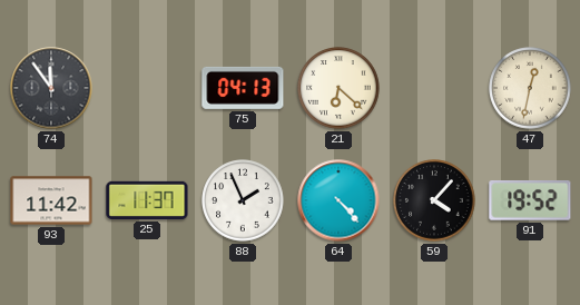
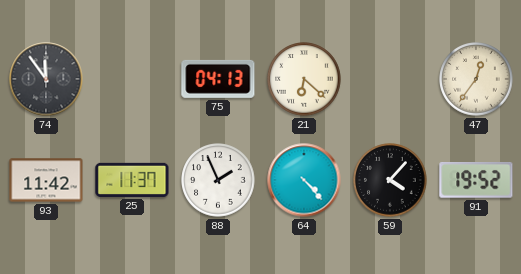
47: 12:32 -> 12:36 (476, 79)
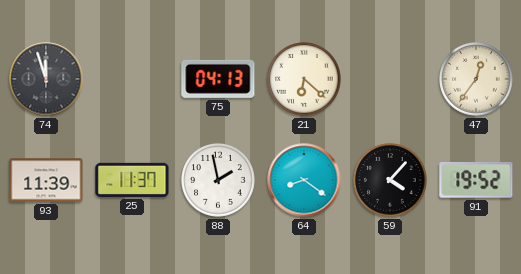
74: 11:54 -> 11:57 (46, 79)
93: 11:42 -> 11:39 (46, 180)
88: 1:56 -> 1:58 (218, 180)
64: 4:23 -> 8:21 (304, 180)
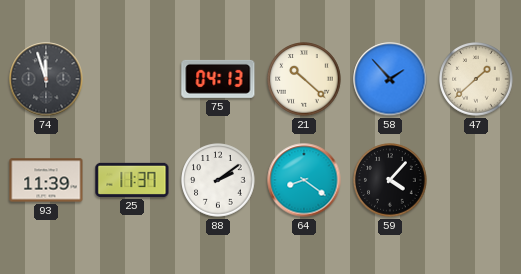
21: 6:22 -> 10:22 (304, 79)
58: none -> 1:53 (390, 79)
47: 12:36 -> 1:38 (476, 79)
88: 1:58 -> 2:09 (218, 180)
91: 19:52 -> none (476, 181)
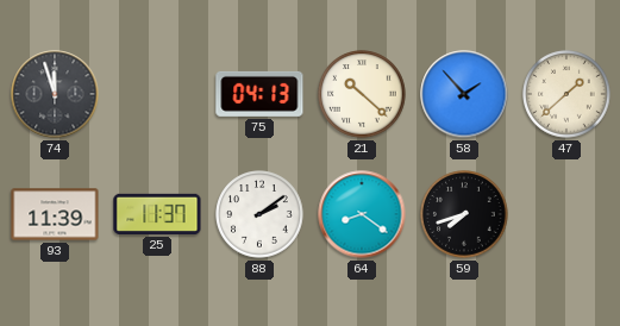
59: 4:07 -> 7:42 (464, 214)
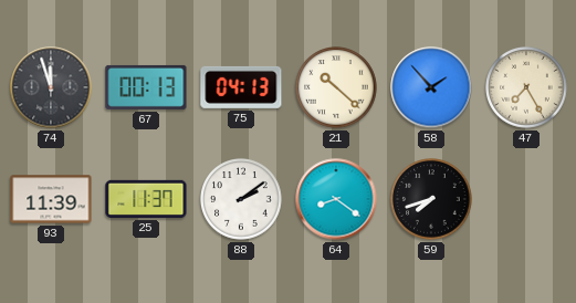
67: none -> 00:13 (146, 87)
47: 1:38 -> 7:25 (526, 87)
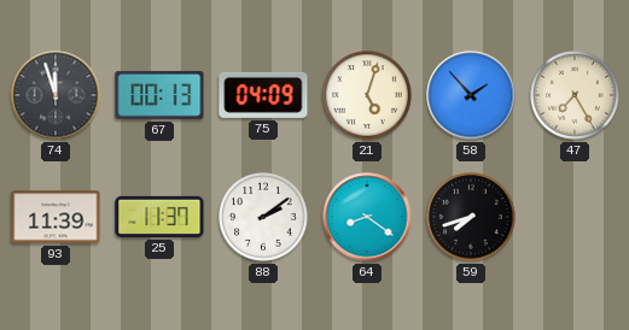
75: 04:13 -> 04:09 (263, 95)
21: 10:22 -> 5:03 (367, 95)
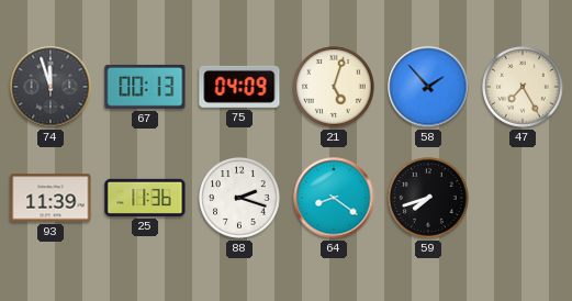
25: 11:37 -> 11:36 (145, 198)
88: 2:09 -> 2:18 (239, 198)
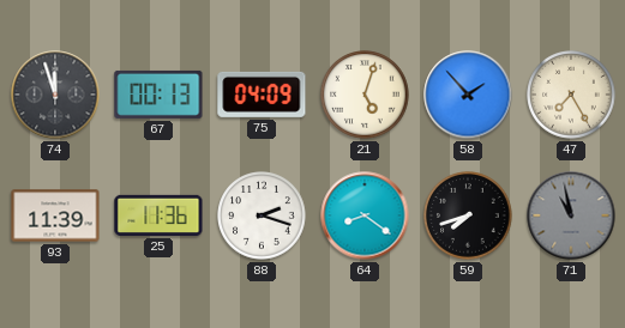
71: none -> 10:58 (571, 215)
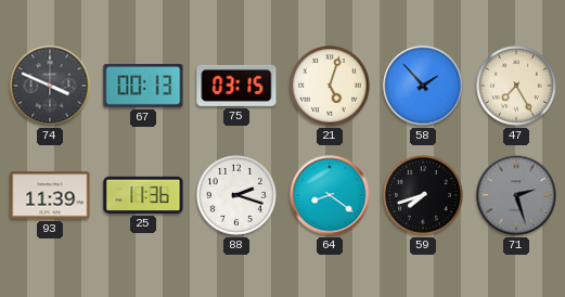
74: 11:57 -> 3:49 (50, 86)
75: 04:09 -> 03:15 (236, 86)
71: 10:58 -> 2:27 (516, 195)
